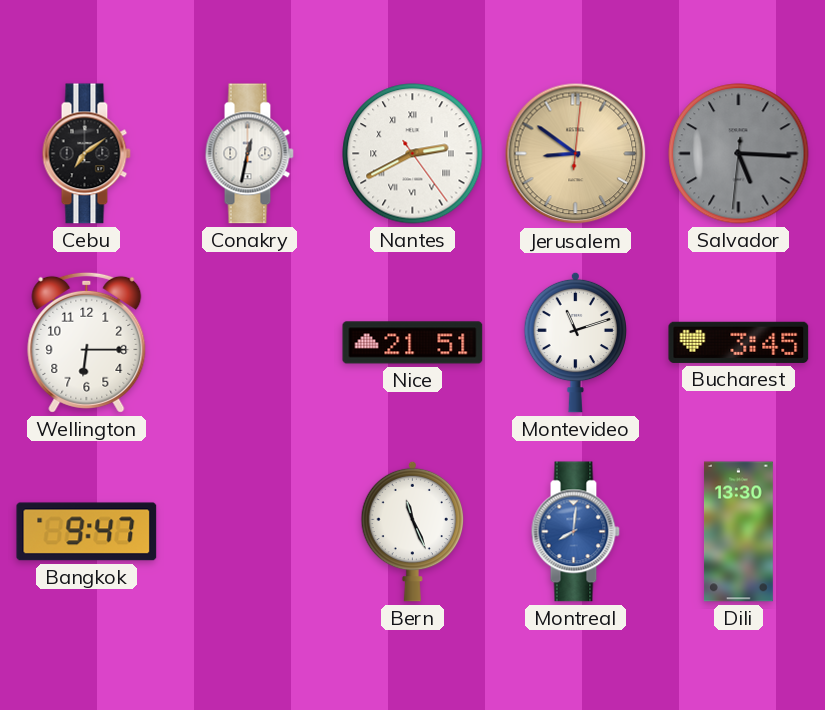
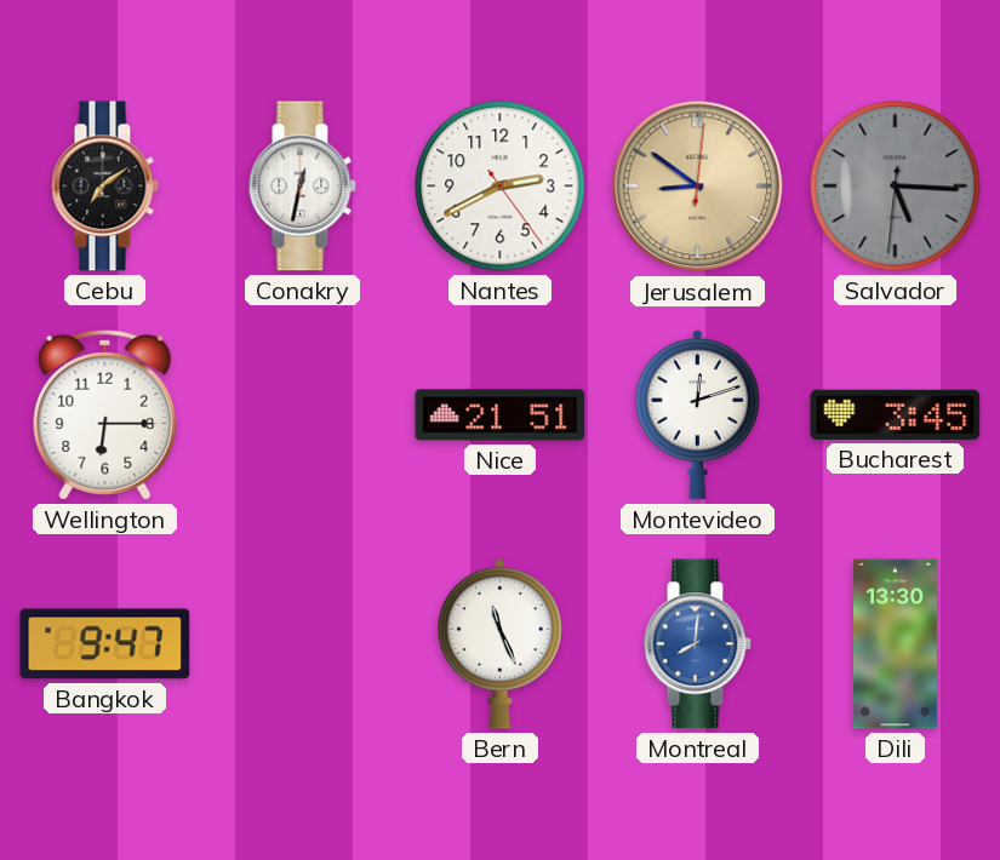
Nantes numerals: Roman -> Arabic (501, 187)
Montevideo: 11:12 -> 12:12 (697, 414)
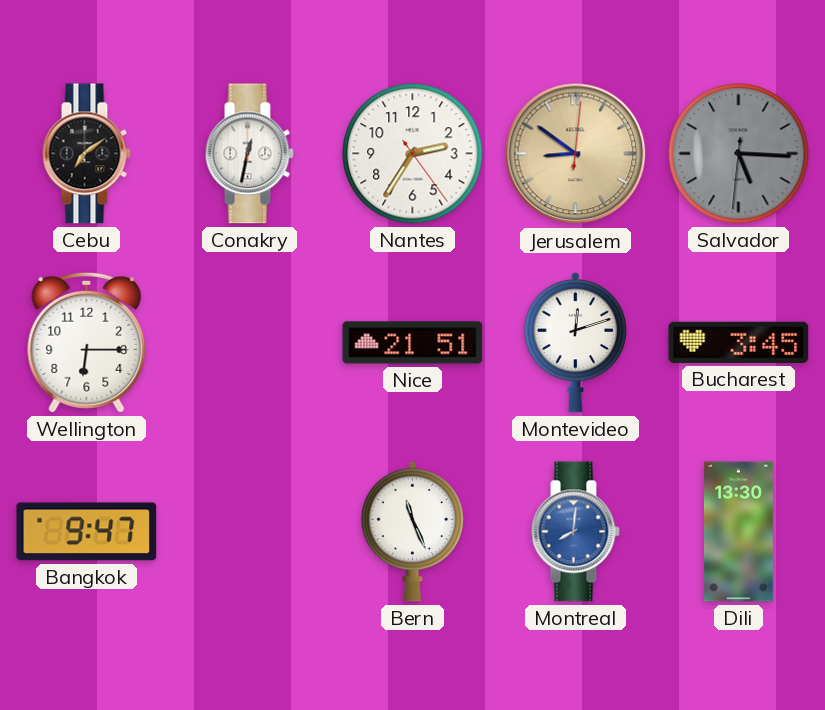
Nantes: 2:40 -> 2:35 (413, 154)
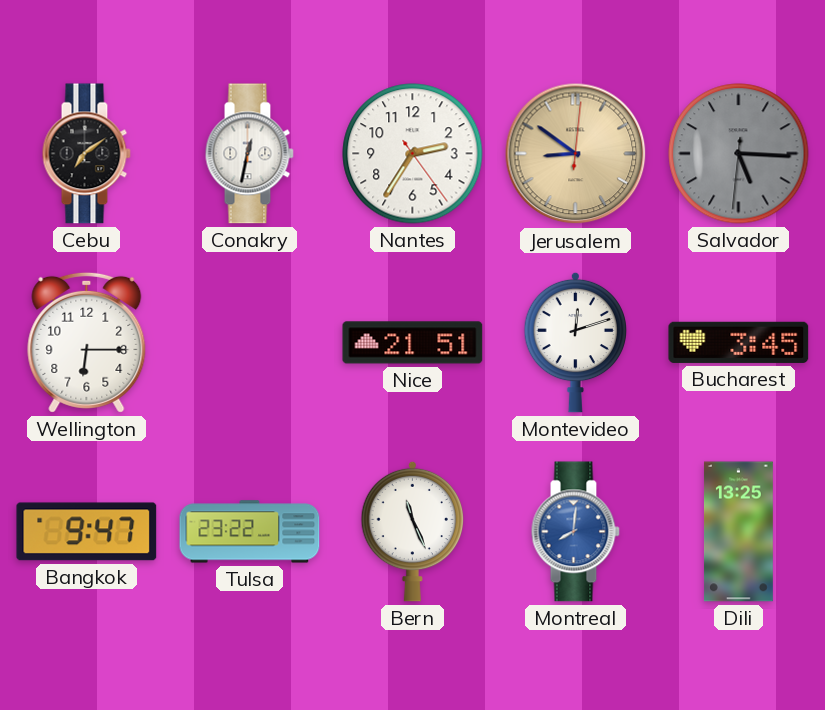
Tulsa: none -> 23:22 (250, 532)
Dili: 13:30 -> 13:25 (738, 532)
